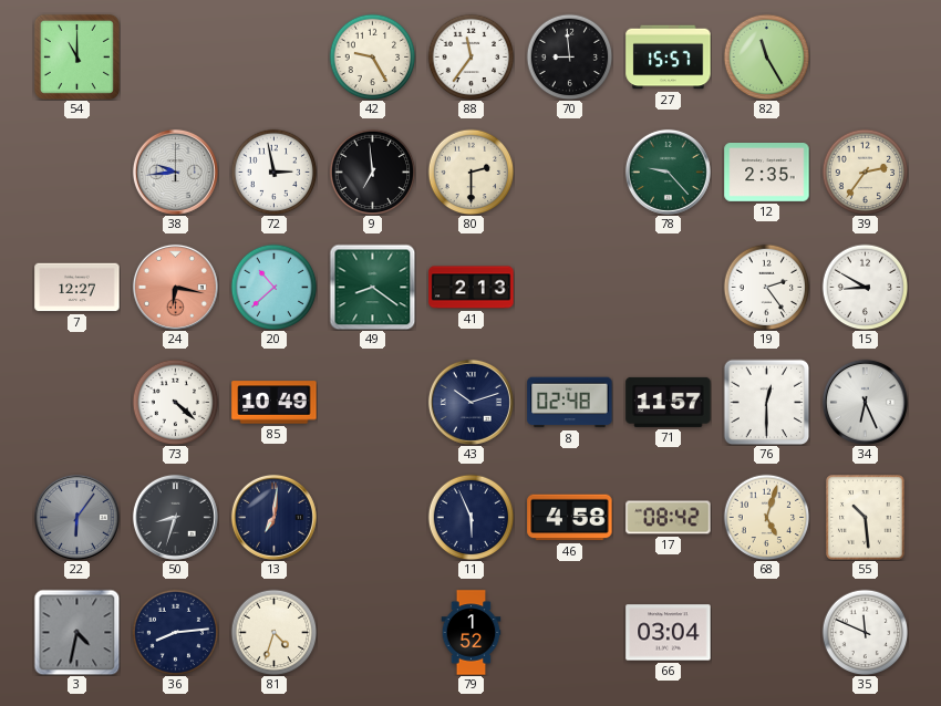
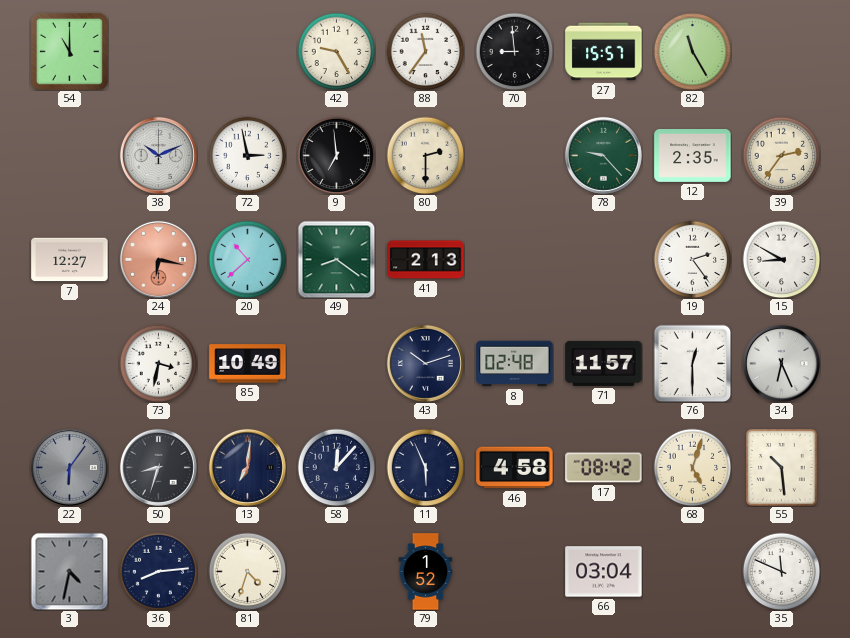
38: 9:44 -> 10:11 (158, 155)
73: 4:22 -> 3:32 (158, 363)
58: none -> 12:07 (336, 467)
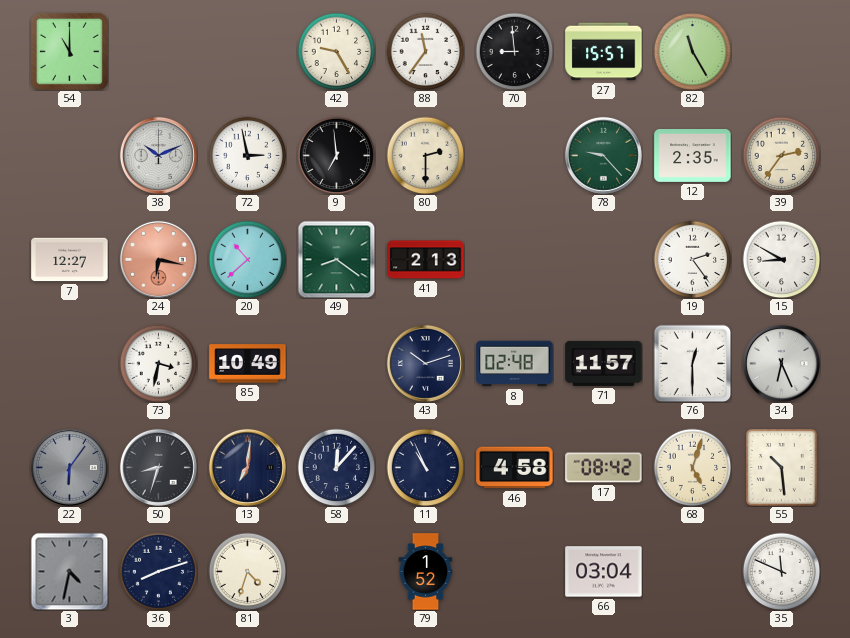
11: 5:56 -> 10:56 (425, 467)
36: 8:14 -> 8:12 (158, 571)
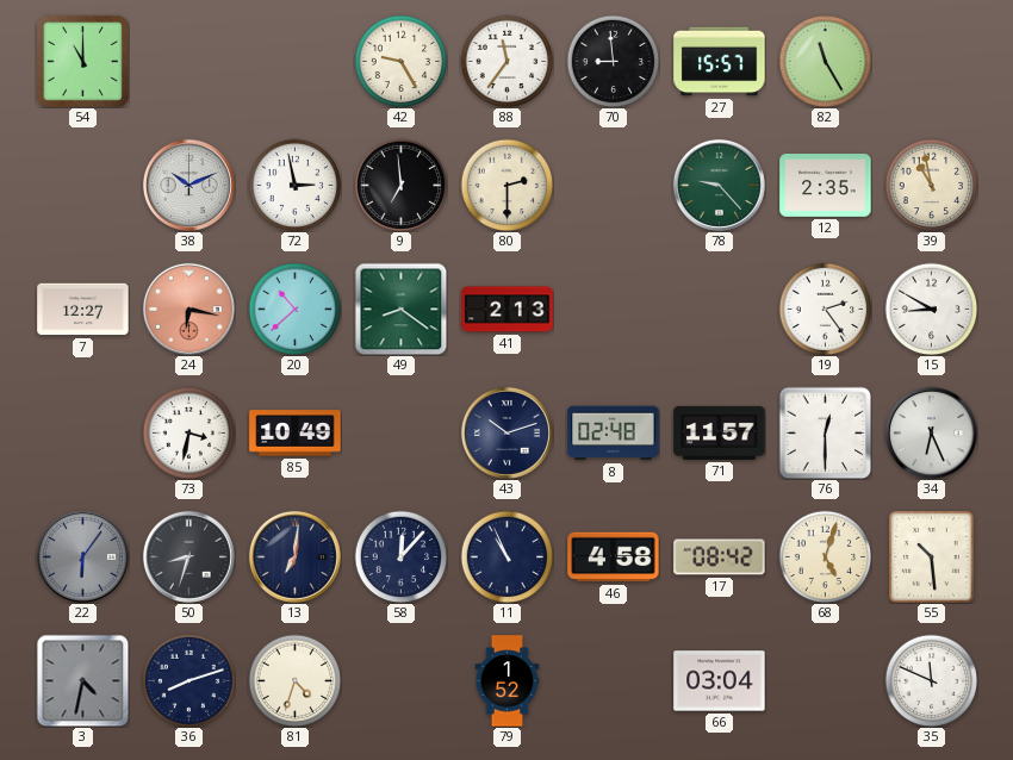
39: 2:36 -> 10:58 (931, 185)
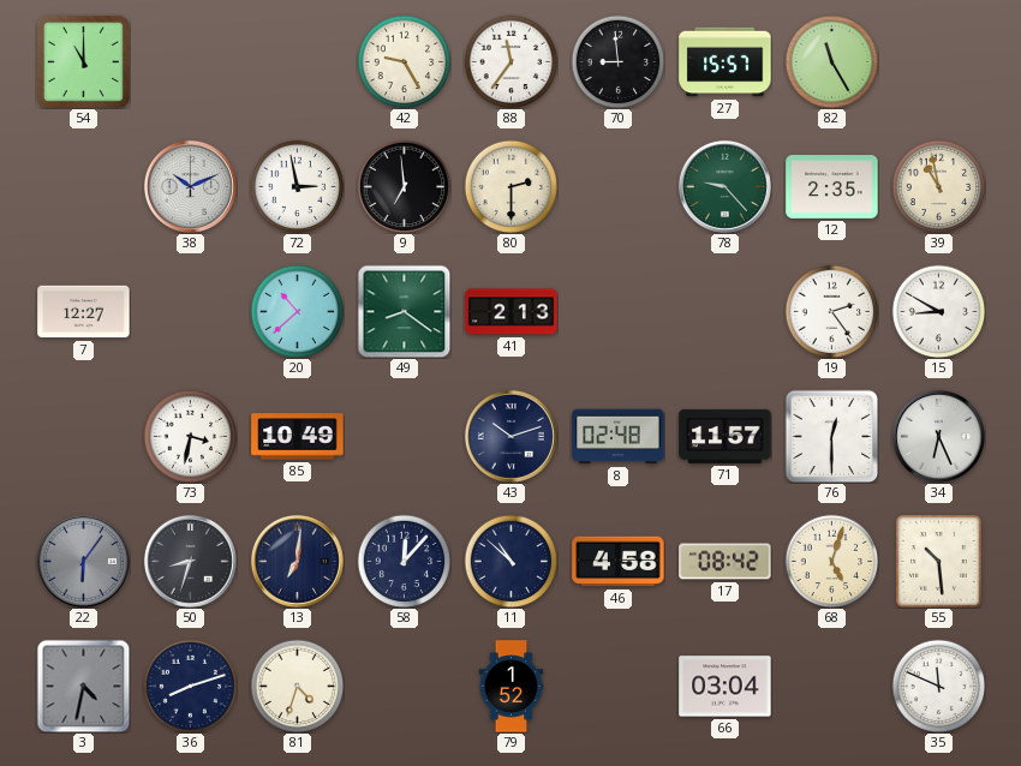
24: 6:17 -> none (188, 309)
11: 10:56 -> 10:52 (510, 561)
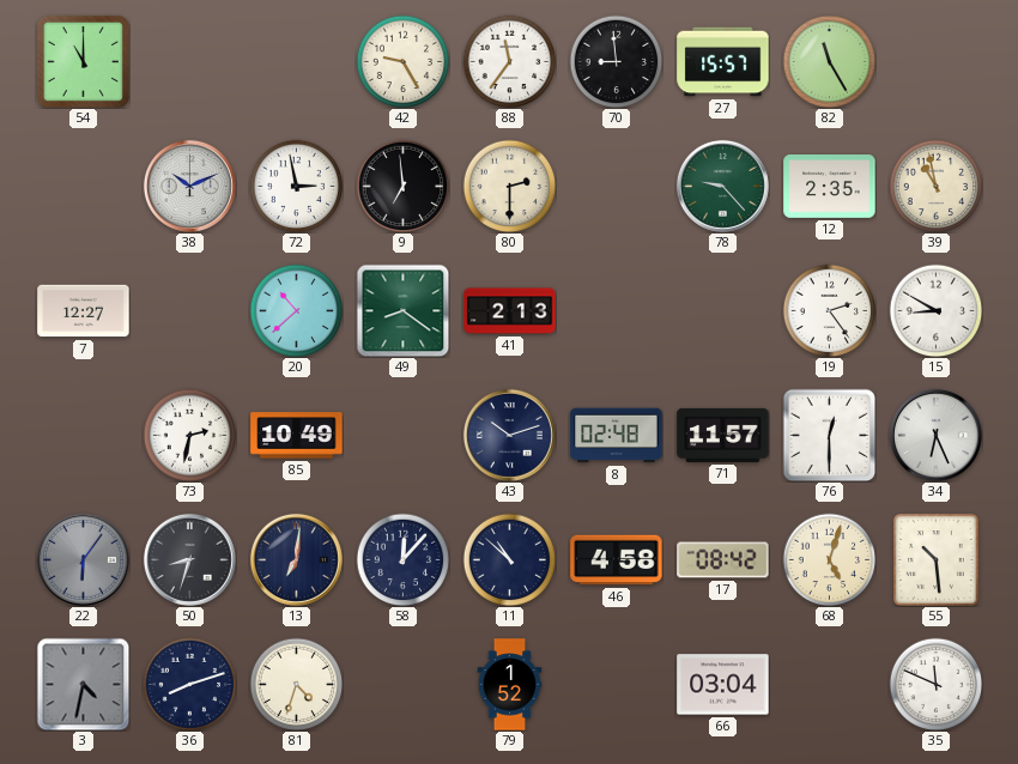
73: 3:32 -> 2:32 (189, 435)
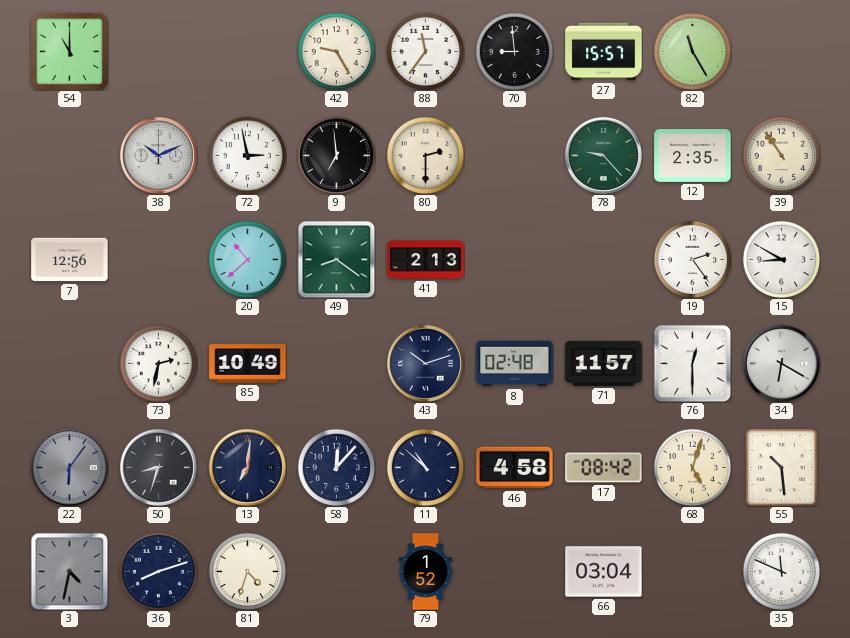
39: 10:58 -> 10:54 (781, 155)
7: 12:27 -> 12:56 (70, 260)
34: 6:26 -> 6:20 (781, 363)
